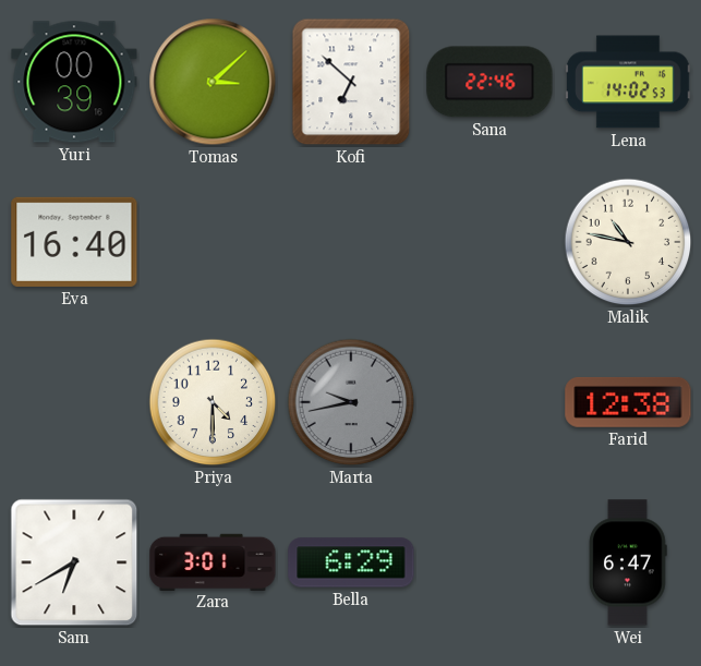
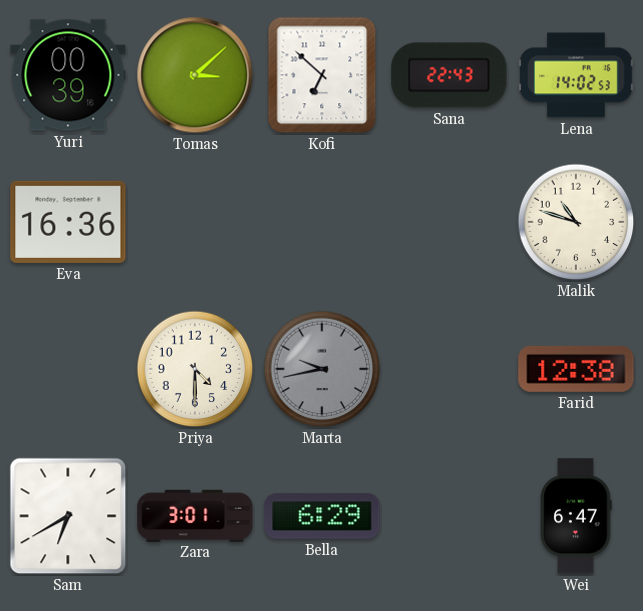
Sana: 22:46 -> 22:43 (449, 75)
Eva: 16:40 -> 16:36 (68, 222)
Malik: 10:47 -> 10:48 (576, 222)
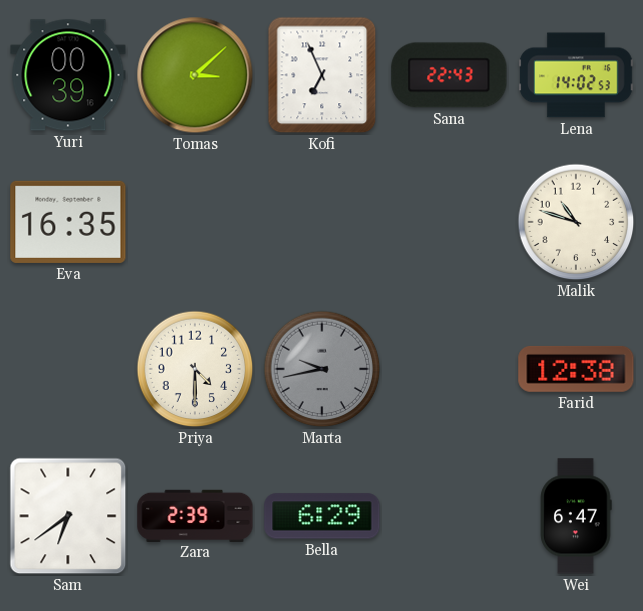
Kofi: 6:52 -> 6:56 (322, 75)
Eva: 16:36 -> 16:35 (68, 222)
Sam: 6:40 -> 6:39 (68, 516)
Zara: 3:01 -> 2:39 (195, 515)
